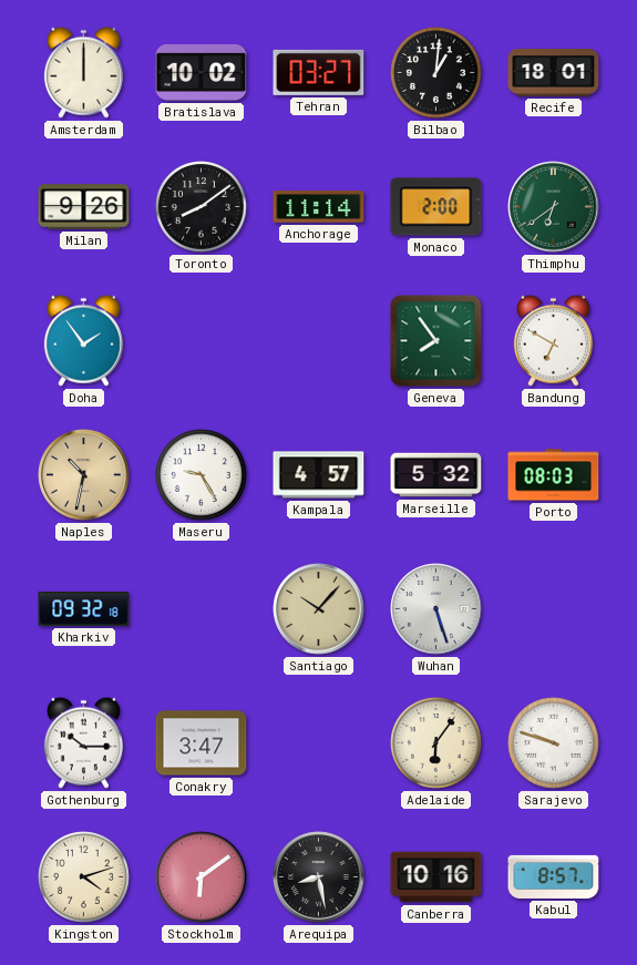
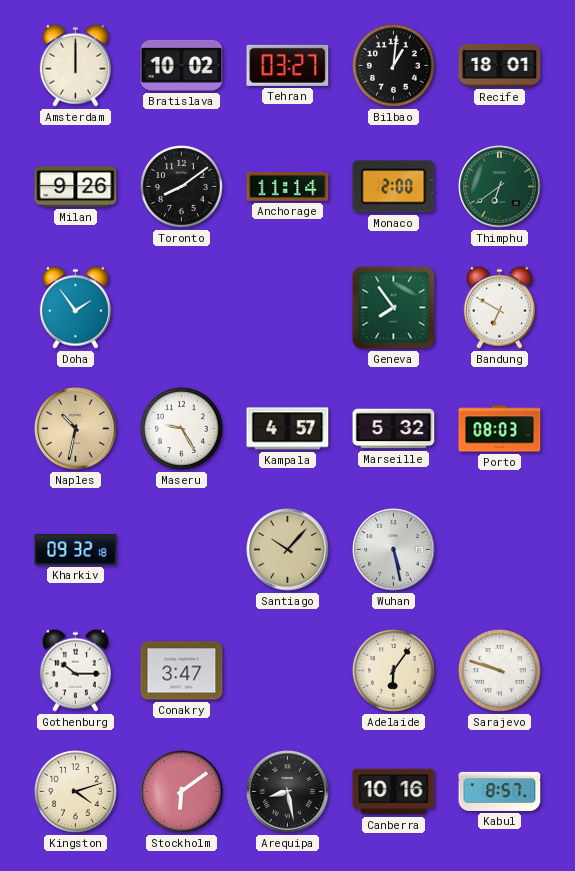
Wuhan: 5:27 -> 5:28 (394, 550)
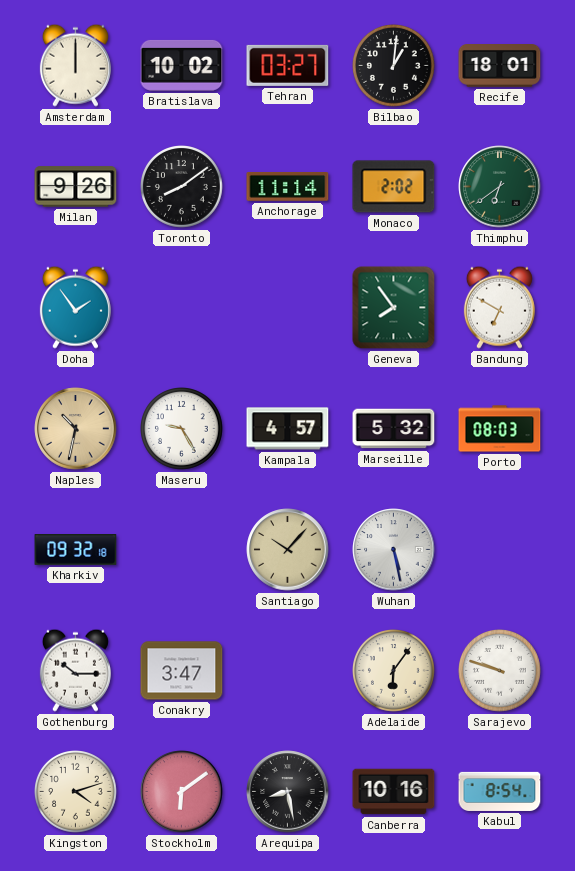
Monaco: 2:00 -> 2:02 (394, 187)
Kabul: 8:57 -> 8:54 (500, 791)
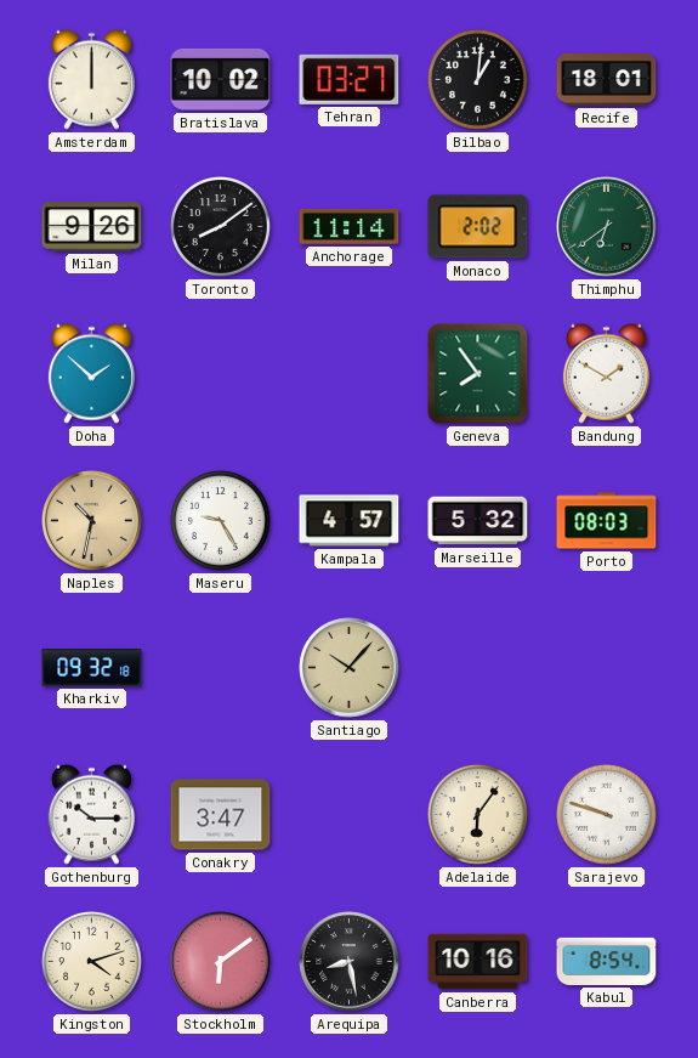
Doha: 1:54 -> 1:52 (91, 373)
Bandung: 6:50 -> 1:50 (606, 373)
Wuhan: 5:28 -> none (394, 550)
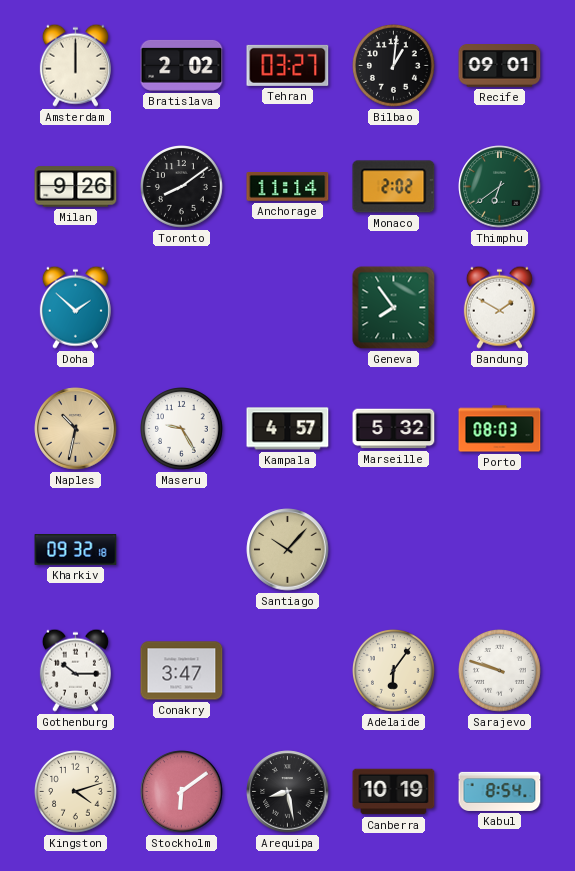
Bratislava: 10:02 -> 2:02 (182, 65)
Recife: 18:01 -> 09:01 (500, 66)
Canberra: 10:16 -> 10:19 (394, 792)
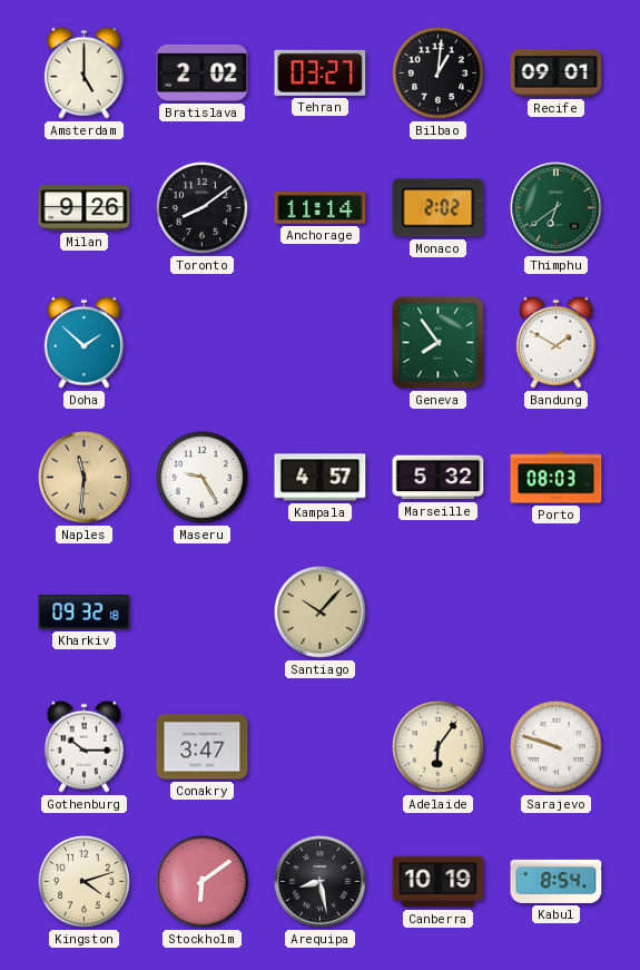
Amsterdam: 12:00 -> 5:00 (83, 72)
Naples: 10:32 -> 11:31 (85, 478)
